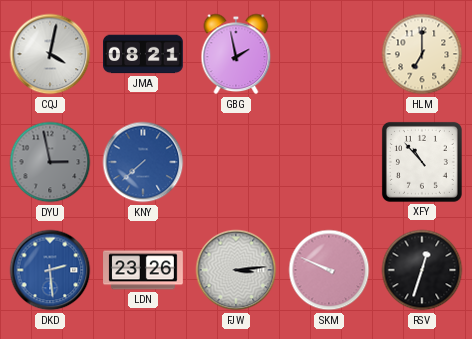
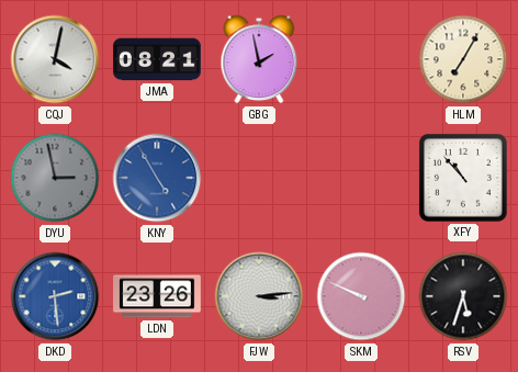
HLM: 7:00 -> 7:05 (463, 59)
KNY: 7:38 -> 4:55 (157, 178)
RSV: 12:33 -> 5:33 (463, 296)
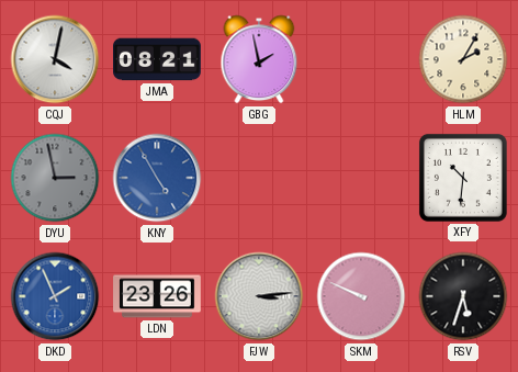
HLM: 7:05 -> 2:05 (463, 59)
XFY: 10:53 -> 10:31 (463, 178)
DKD: 2:29 -> 1:56 (55, 296)
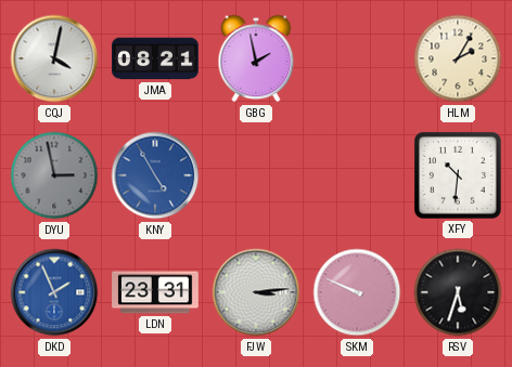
LDN: 23:26 -> 23:31 (155, 292)
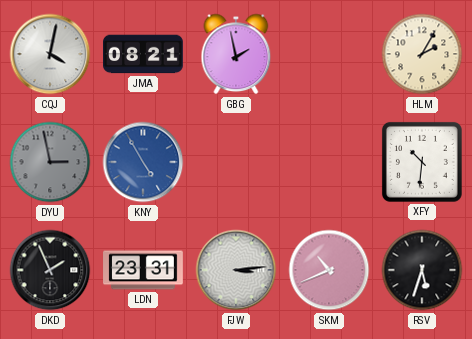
DKD dial: blue -> black (50, 270)
SKM: 9:49 -> 10:41 (329, 270)
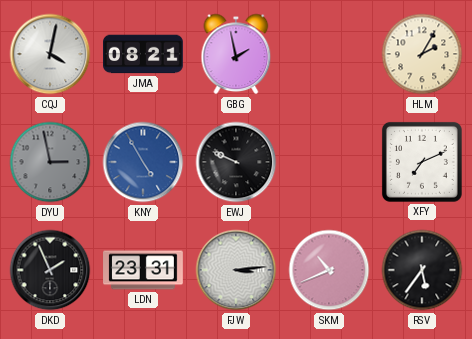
EWJ: none -> 9:49 (236, 162)
XFY: 10:31 -> 7:11 (422, 162)
RSV: 5:33 -> 5:36 (422, 270)
